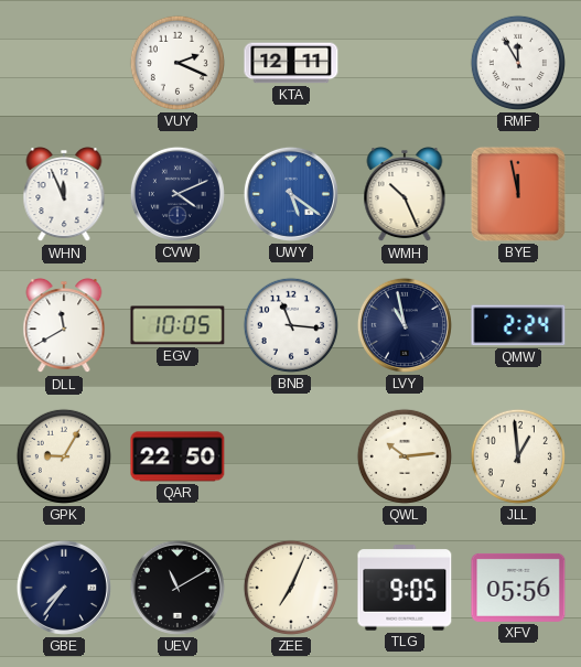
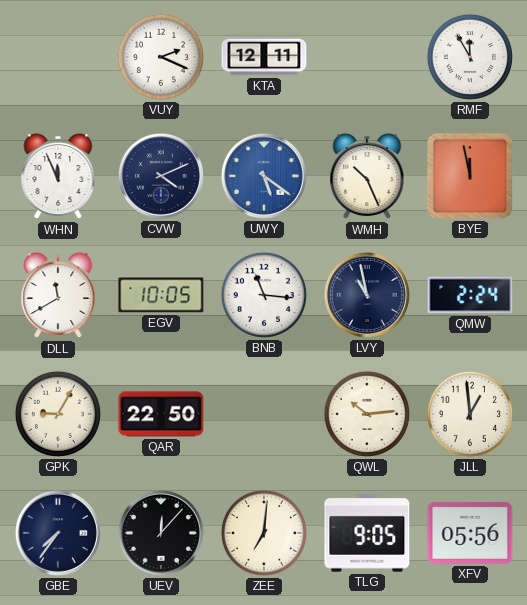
UEV: 11:10 -> 12:07 (161, 533)
ZEE: 7:04 -> 7:01 (264, 533)
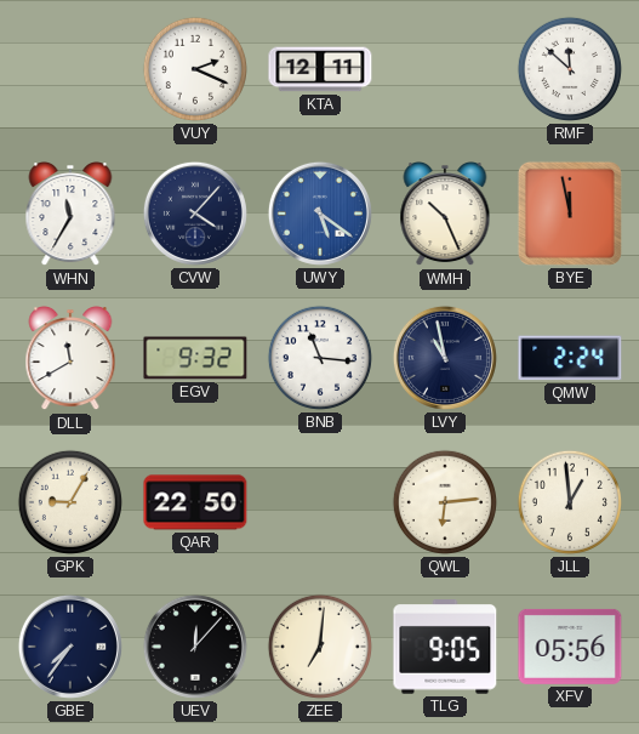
RMF: 11:55 -> 11:52 (570, 69)
WHN: 11:56 -> 11:35 (70, 215)
CVW: 4:11 -> 4:07 (195, 214)
EGV: 10:05 -> 9:32 (195, 358)
QWL: 10:14 -> 6:14 (445, 502)
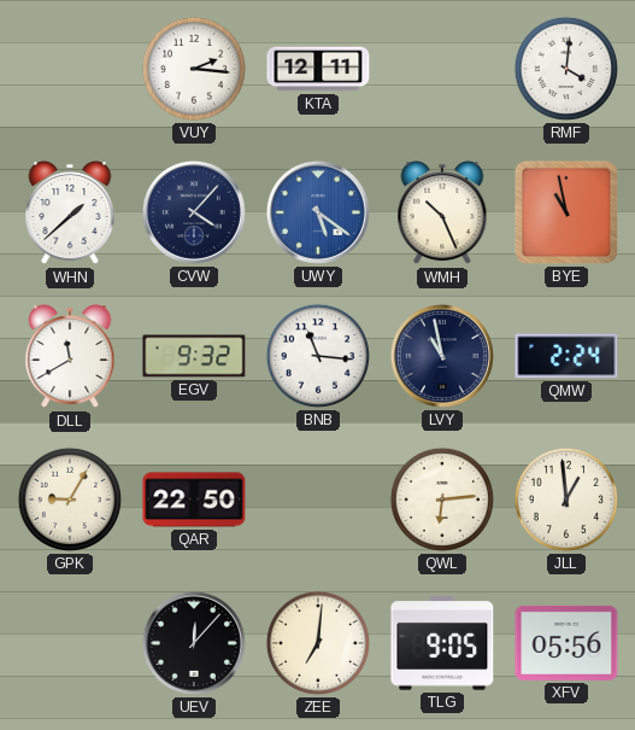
VUY: 2:19 -> 2:16 (194, 69)
RMF: 11:52 -> 4:01 (566, 69)
WHN: 11:35 -> 1:38 (70, 214)
BYE: 11:58 -> 10:58 (566, 212)
GBE: 7:36 -> none (70, 647)
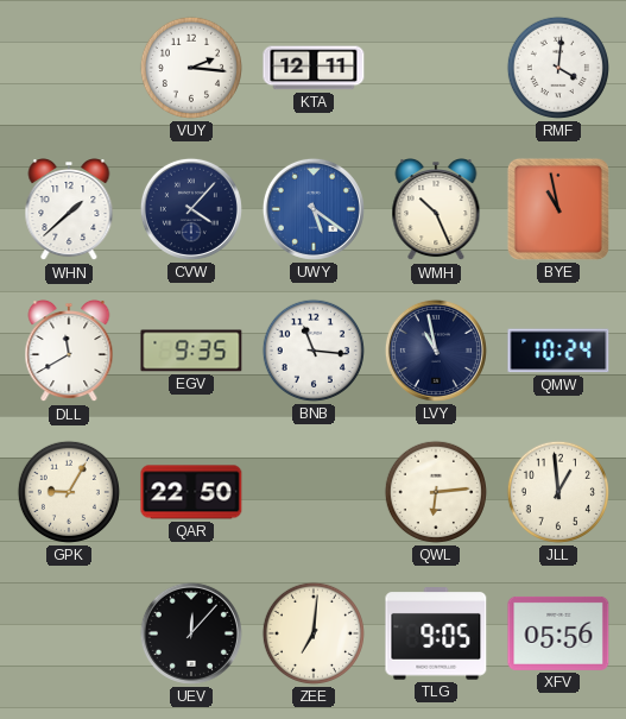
EGV: 9:32 -> 9:35 (191, 351)
QMW: 2:24 -> 10:24 (558, 351)
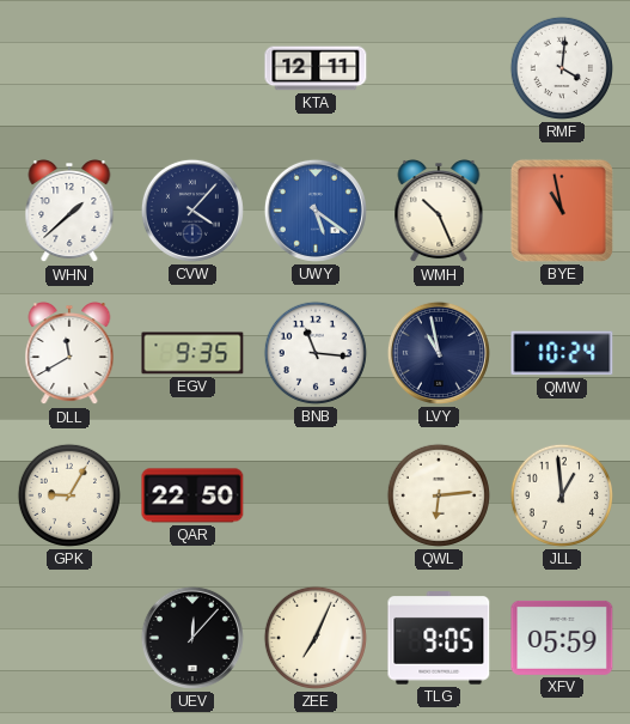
VUY: 2:16 -> none (191, 68)
ZEE: 7:01 -> 7:04 (316, 638)
XFV: 05:56 -> 05:59 (562, 638)
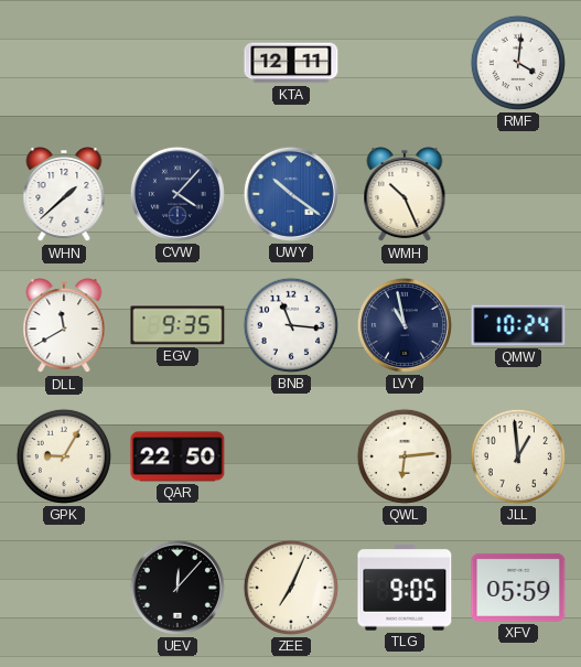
UWY: 5:21 -> 10:21 (291, 194)
BYE: 10:58 -> none (562, 211)
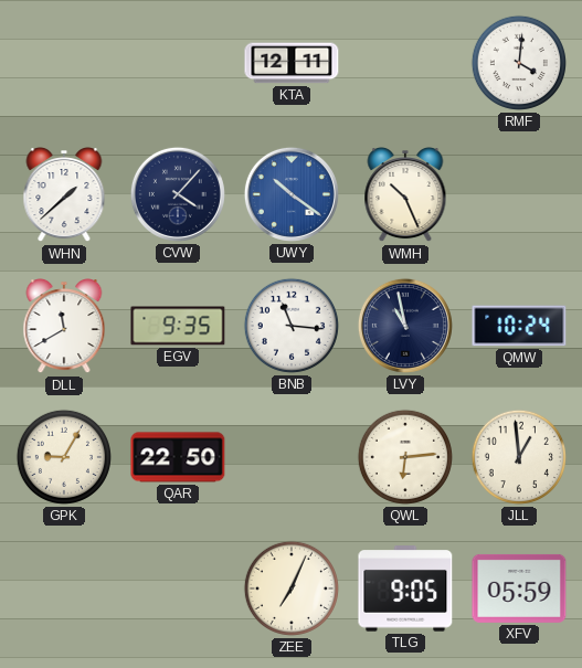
UEV: 12:07 -> none (177, 588)
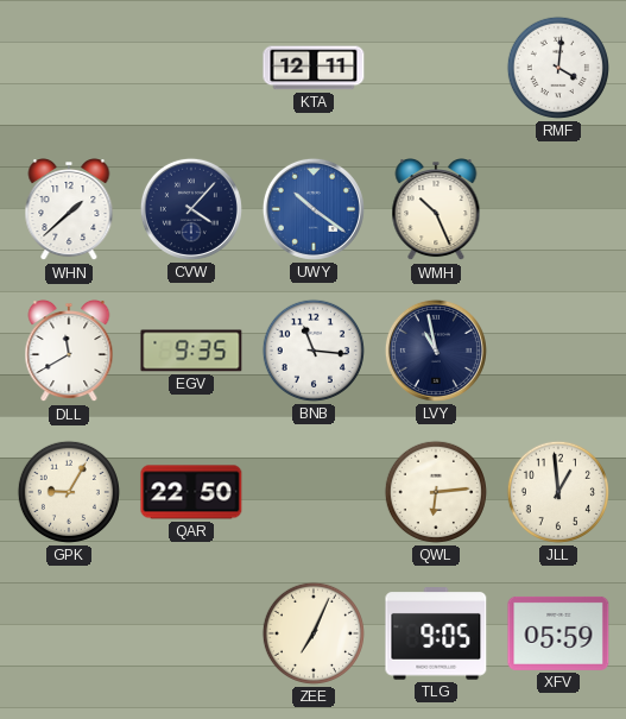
QMW: 10:24 -> none (519, 326)
